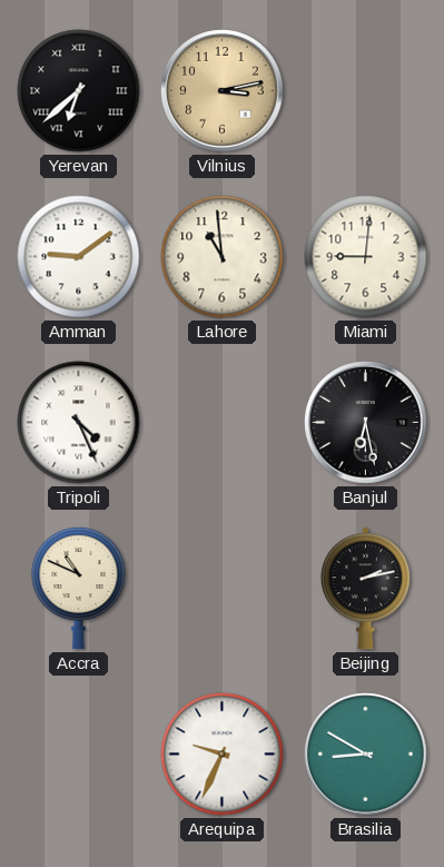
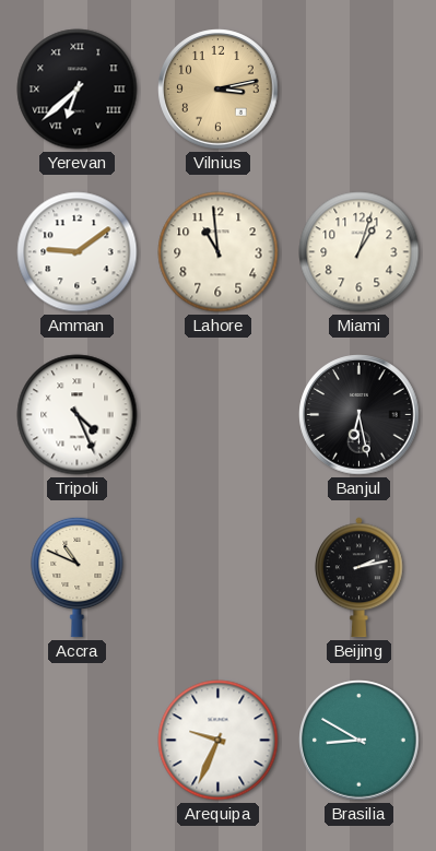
Miami: 9:01 -> 1:03 (360, 252)
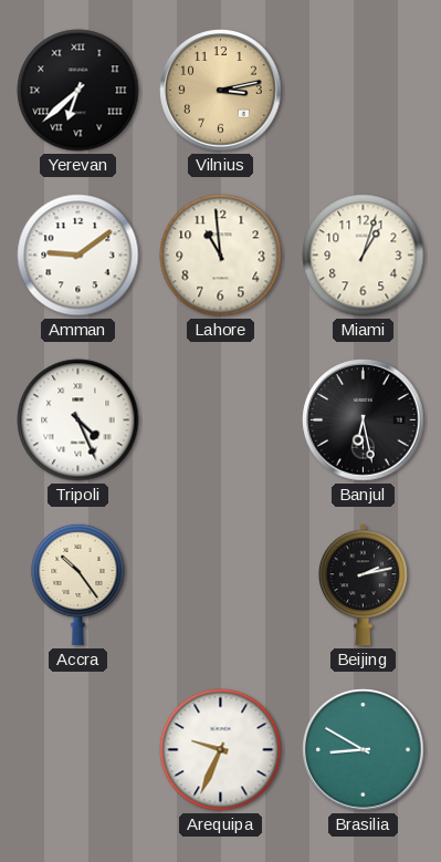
Accra: 10:49 -> 10:24 (78, 584)
